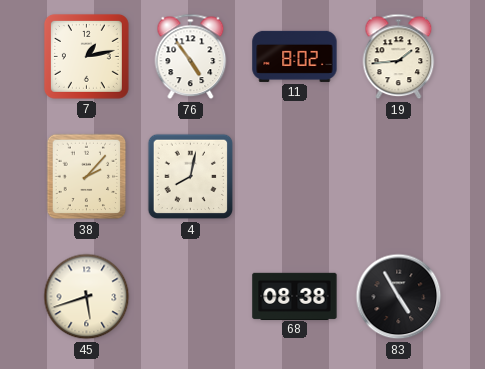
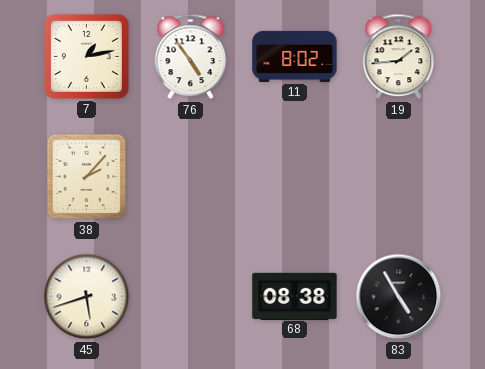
4: 8:02 -> none (191, 177)
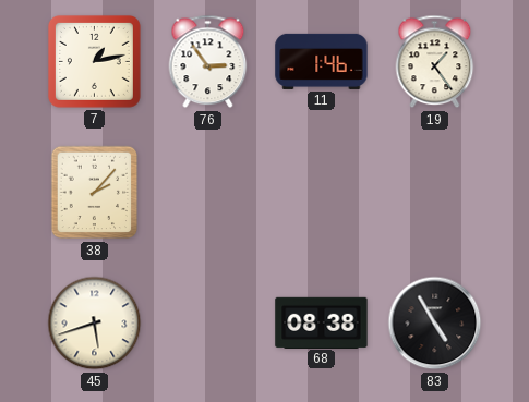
76: 4:54 -> 2:54 (208, 62)
11: 8:02 -> 1:46 (322, 61)
19: 1:44 -> 1:24 (435, 62)
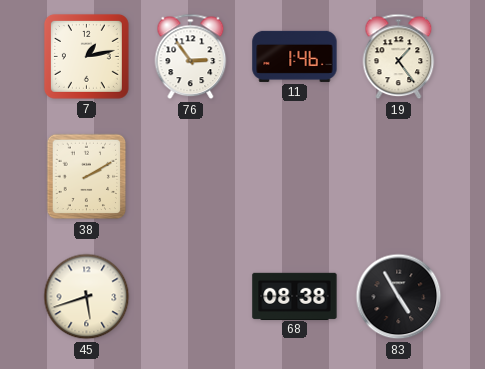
38: 2:07 -> 2:10 (87, 177)
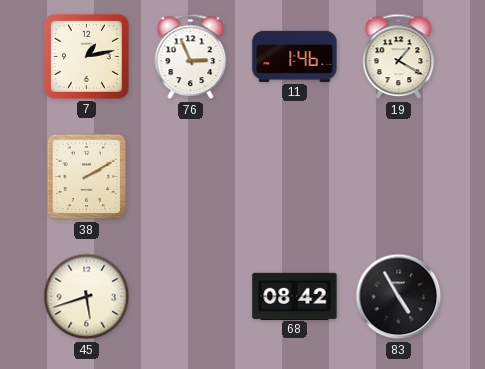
76: 2:54 -> 2:56 (191, 57)
19: 1:24 -> 1:20 (399, 57)
68: 08:38 -> 08:42 (295, 296)
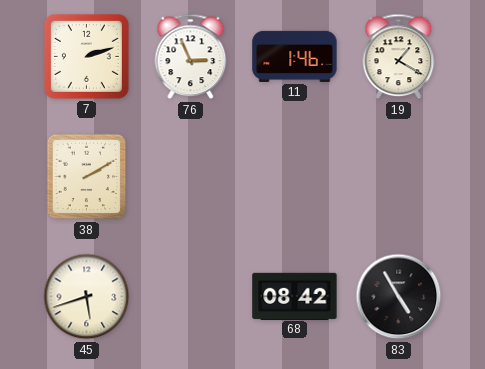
7: 1:13 -> 2:12 (86, 56)
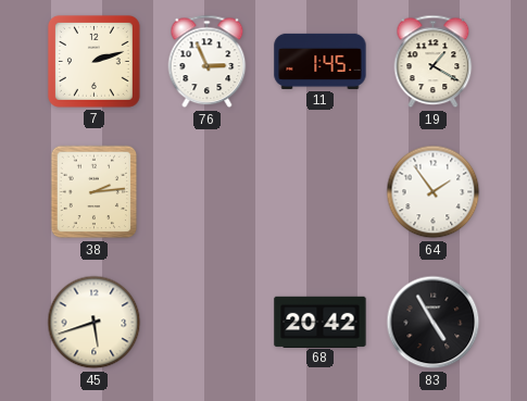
11: 1:46 -> 1:45 (321, 61)
38: 2:10 -> 2:14 (95, 192)
64: none -> 1:54 (434, 192)
68: 08:42 -> 20:42 (321, 322)
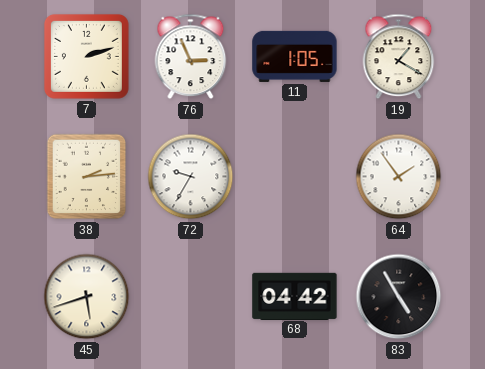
11: 1:45 -> 1:05 (295, 56)
72: none -> 9:35 (191, 177)
68: 20:42 -> 04:42 (295, 296)
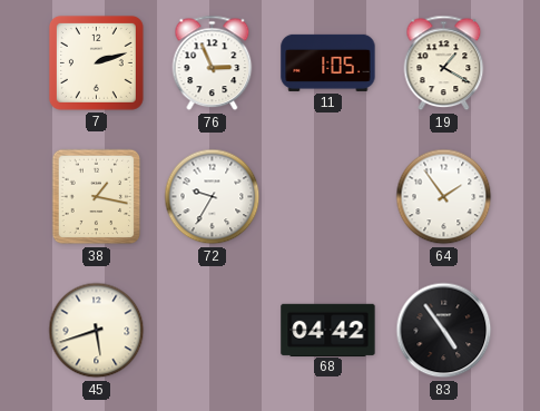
38: 2:14 -> 1:17 (97, 197)
83: 4:55 -> 4:54 (444, 331)
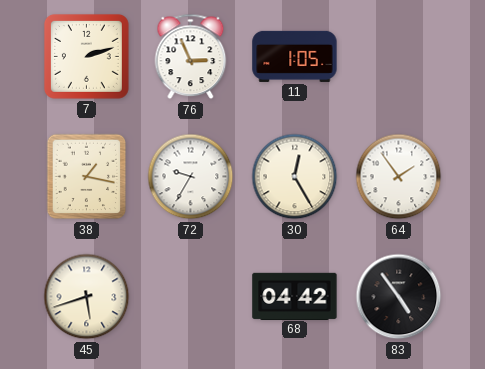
19: 1:20 -> none (444, 63)
30: none -> 12:25 (295, 177)
